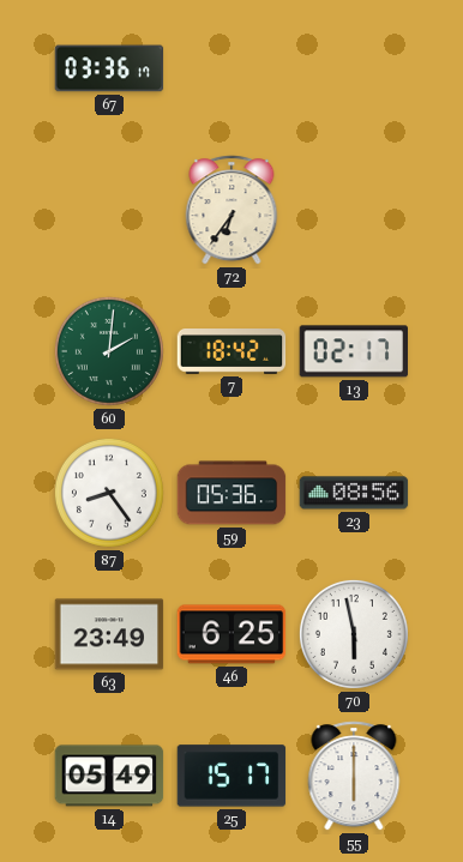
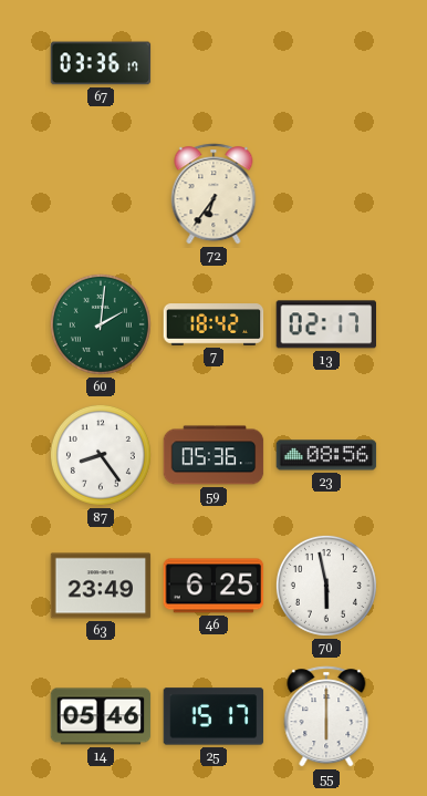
14: 05:49 -> 05:46 (101, 716)
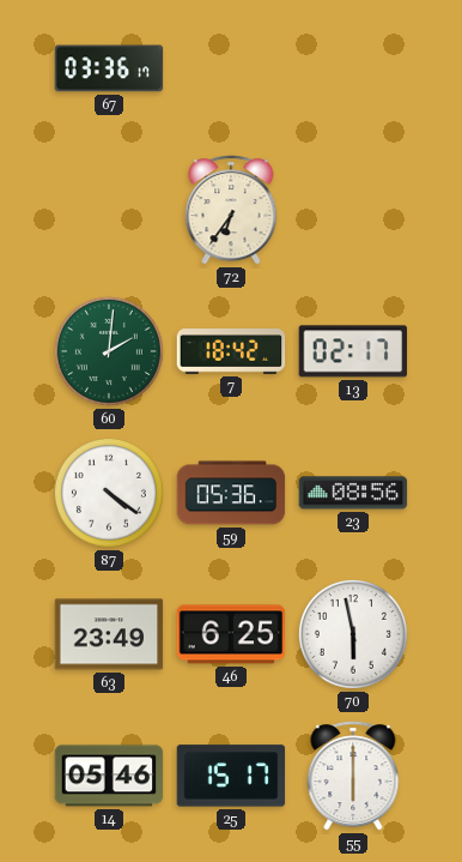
87: 8:24 -> 4:21 (109, 493)
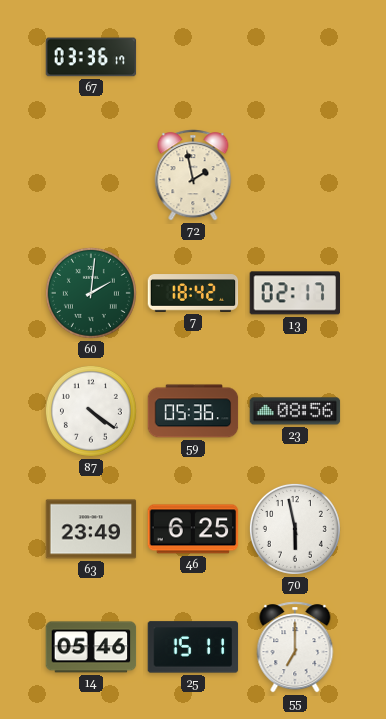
72: 6:36 -> 1:58 (193, 175)
25: 15:17 -> 15:11 (193, 647)
55: 6:00 -> 7:00 (295, 647)
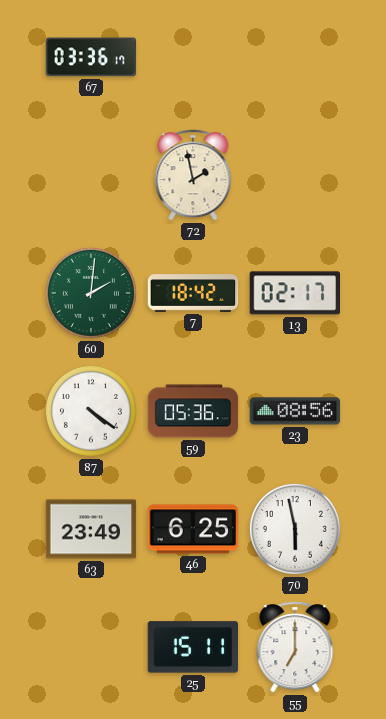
14: 05:46 -> none (91, 647)
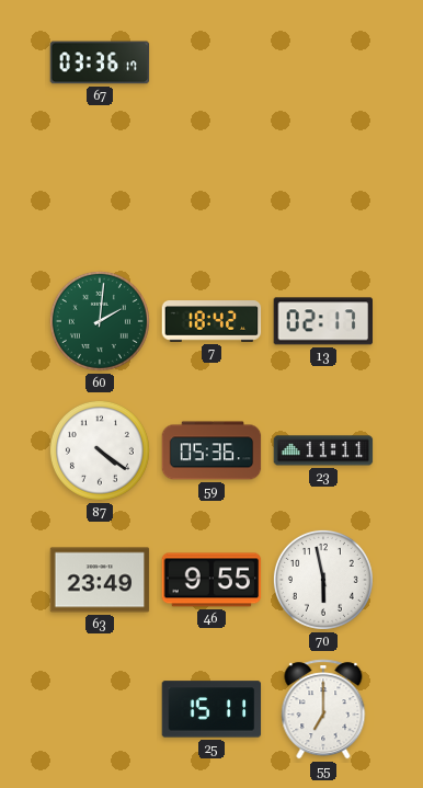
72: 1:58 -> none (193, 175)
23: 08:56 -> 11:11 (323, 450)
46: 6:25 -> 9:55 (211, 580)
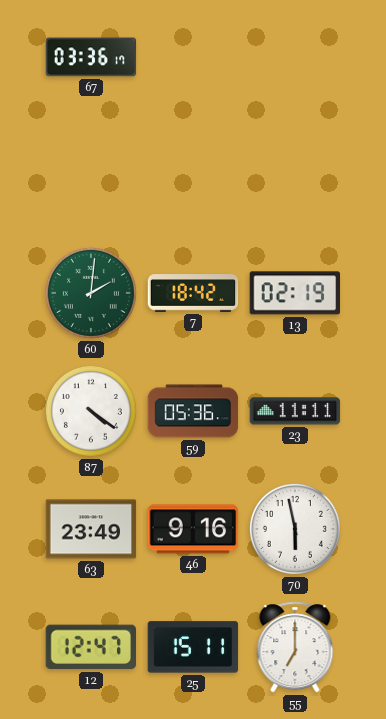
13: 02:17 -> 02:19 (294, 293)
46: 9:55 -> 9:16 (193, 529)
12: none -> 12:47 (90, 647)
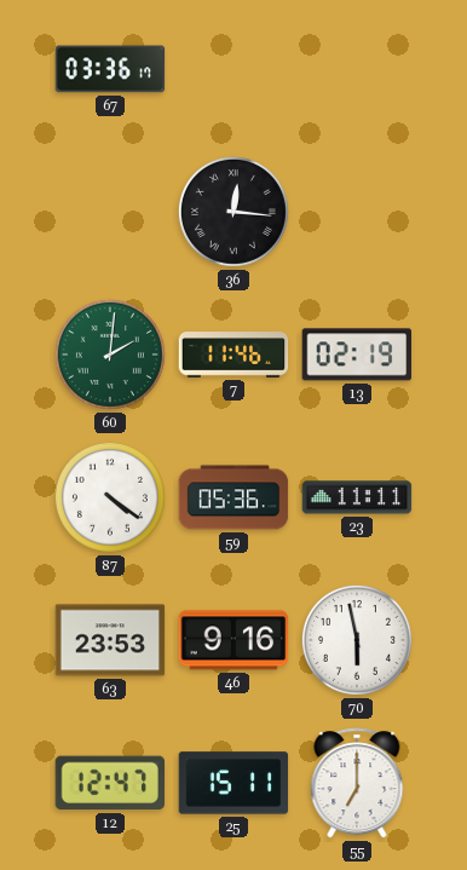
36: none -> 12:16 (234, 212)
7: 18:42 -> 11:46 (234, 355)
63: 23:49 -> 23:53 (110, 640)
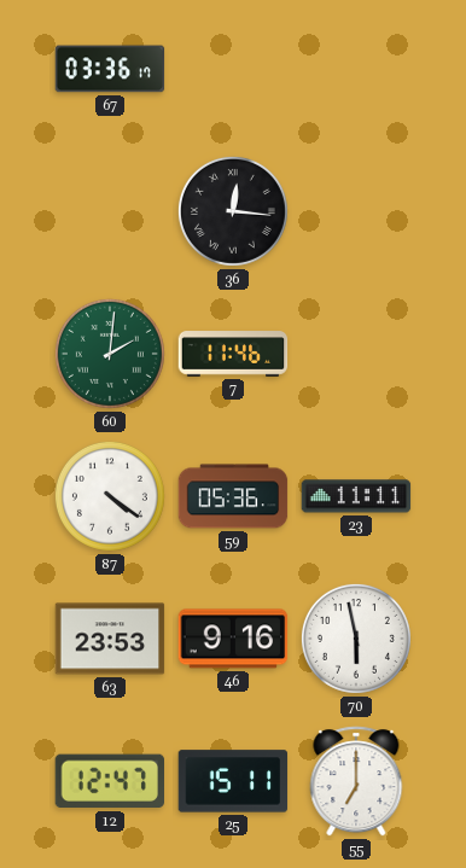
13: 02:19 -> none (356, 355)
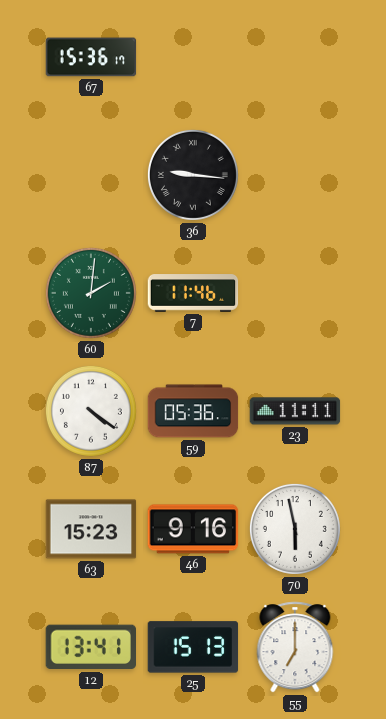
67: 03:36 -> 15:36 (91, 57)
36: 12:16 -> 9:16 (193, 175)
63: 23:53 -> 15:23 (91, 529)
12: 12:47 -> 13:41 (90, 647)
25: 15:11 -> 15:13 (193, 647)
